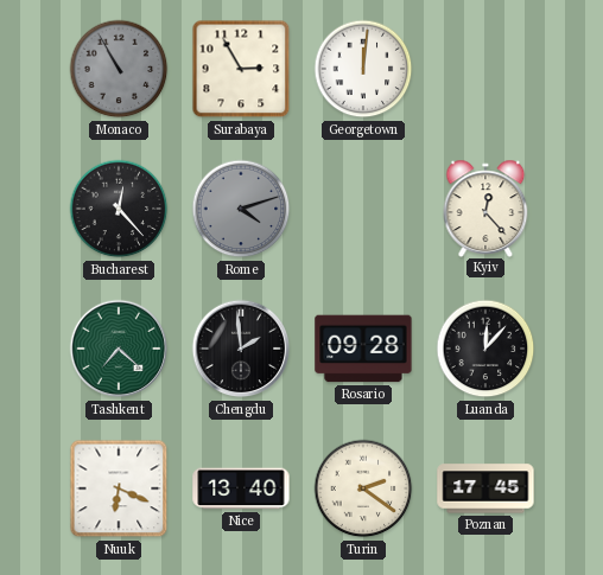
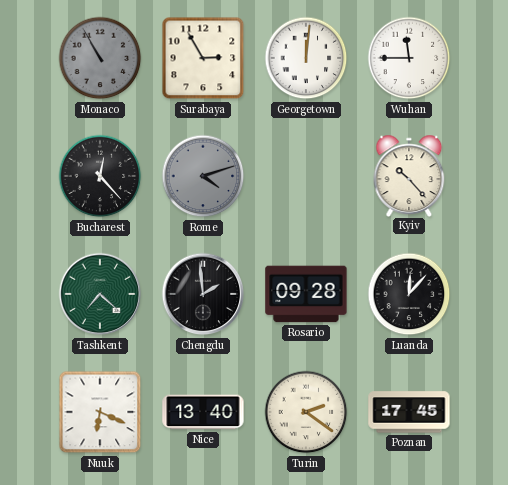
Wuhan: none -> 11:45 (409, 58)
Kyiv: 12:23 -> 10:23 (409, 175)
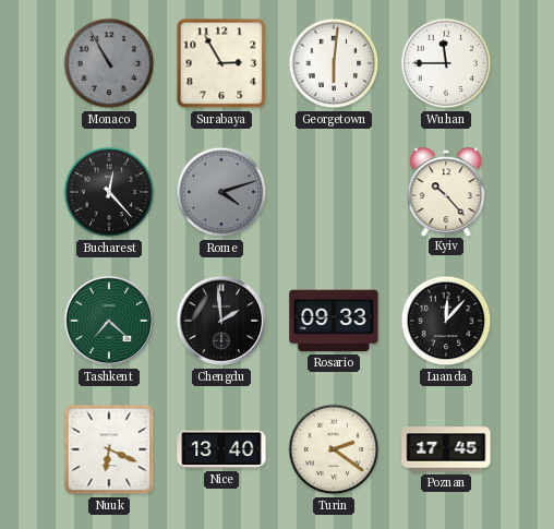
Georgetown: 12:01 -> 6:01 (334, 63)
Rosario: 09:28 -> 09:33 (334, 321)
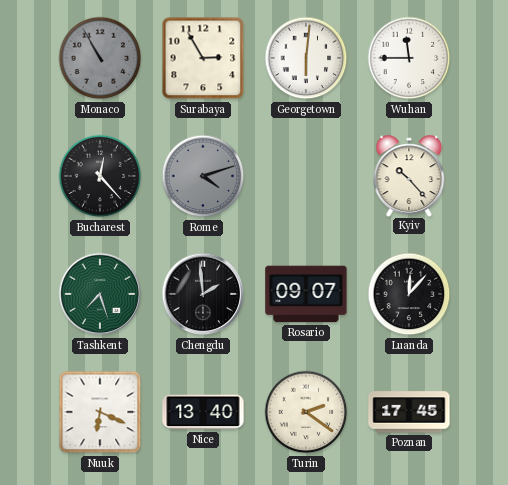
Tashkent: 7:22 -> 7:27 (100, 294)
Rosario: 09:33 -> 09:07 (306, 294)
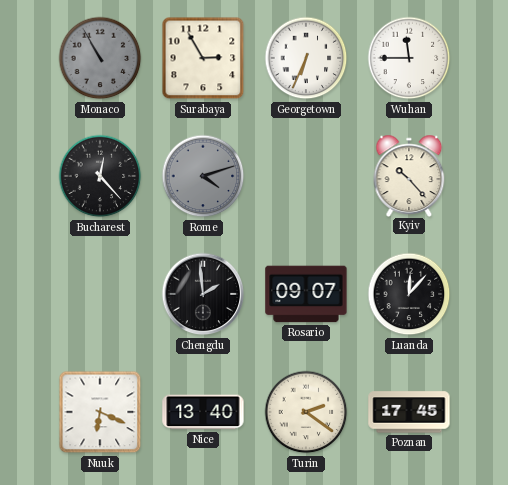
Georgetown: 6:01 -> 6:34 (306, 58)
Tashkent: 7:27 -> none (100, 294)
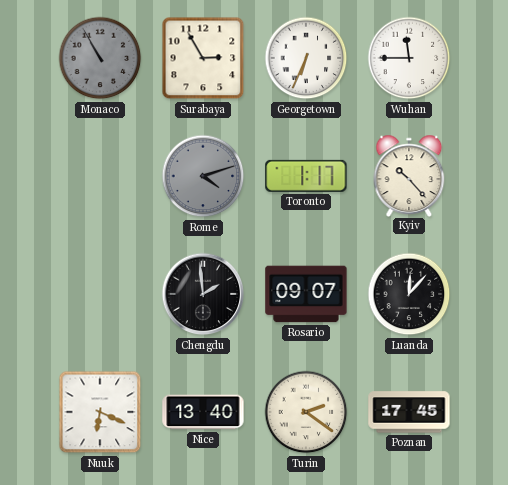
Bucharest: 12:23 -> none (100, 176)
Toronto: none -> 1:17 (306, 176)
